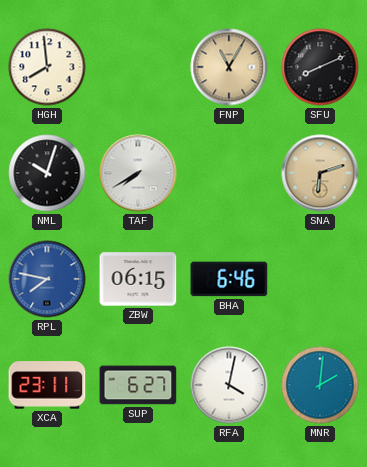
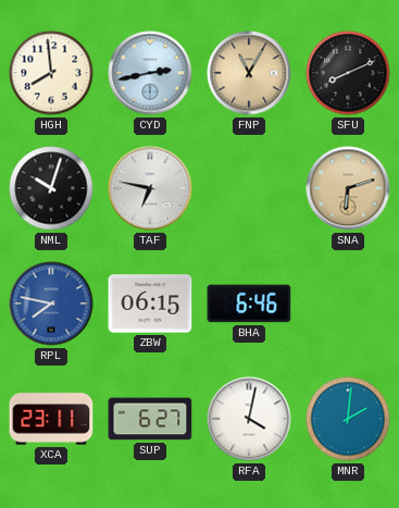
CYD: none -> 2:43 (150, 73)
TAF: 7:40 -> 6:47 (150, 188)
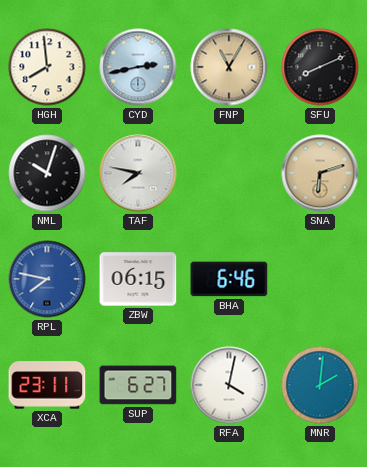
TAF: 6:47 -> 7:47 (138, 173)
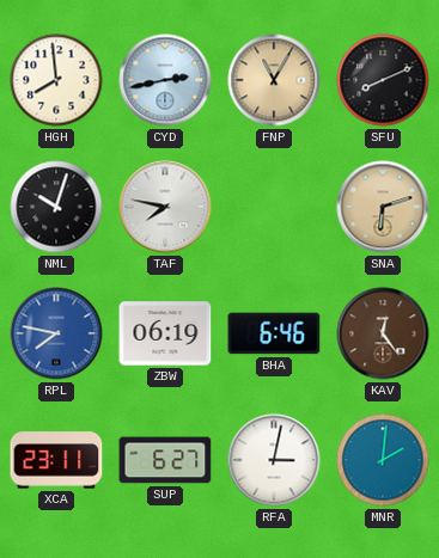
ZBW: 06:15 -> 06:19 (165, 333)
KAV: none -> 12:24 (383, 333)
RFA: 4:02 -> 3:02 (274, 460)
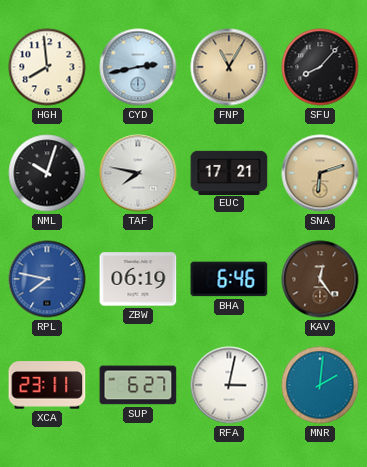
SFU: 8:11 -> 8:07 (320, 67)
EUC: none -> 17:21 (229, 172)
